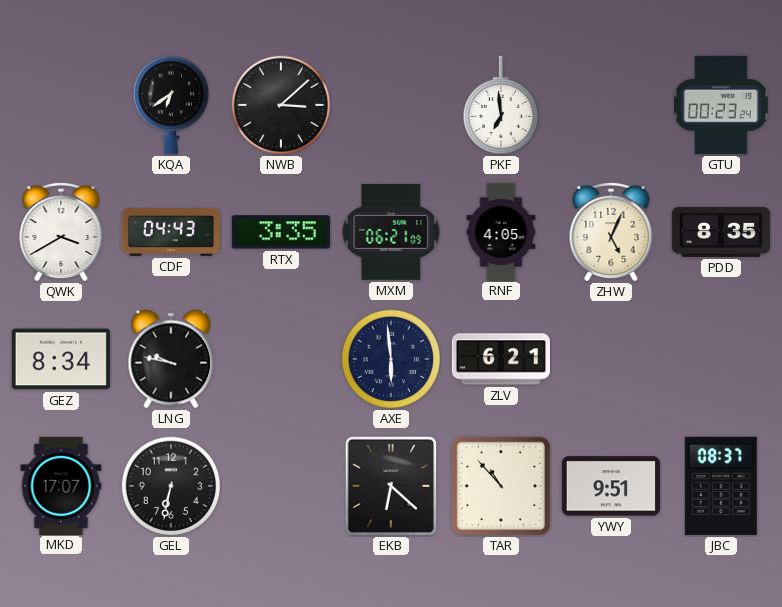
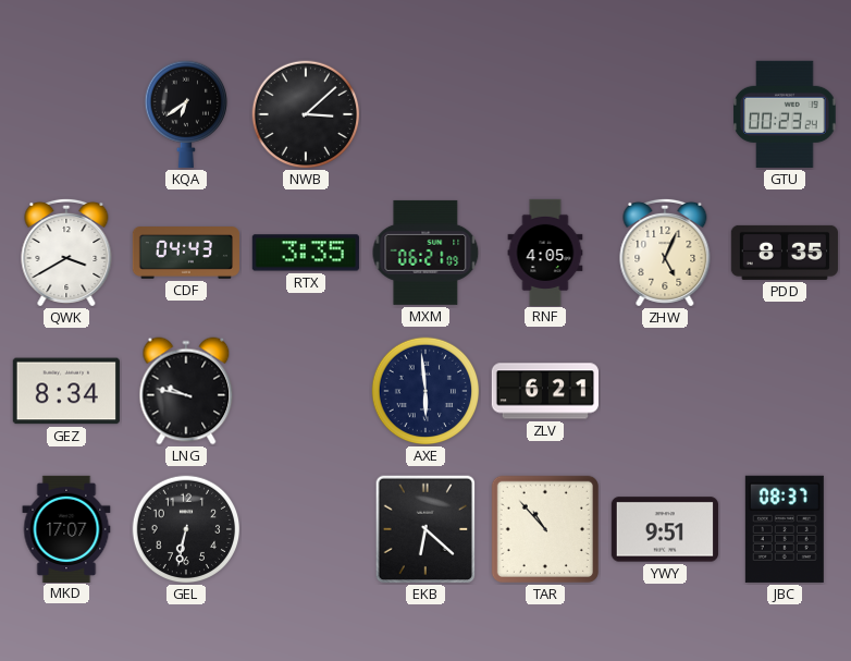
PKF: 6:59 -> none (500, 105)
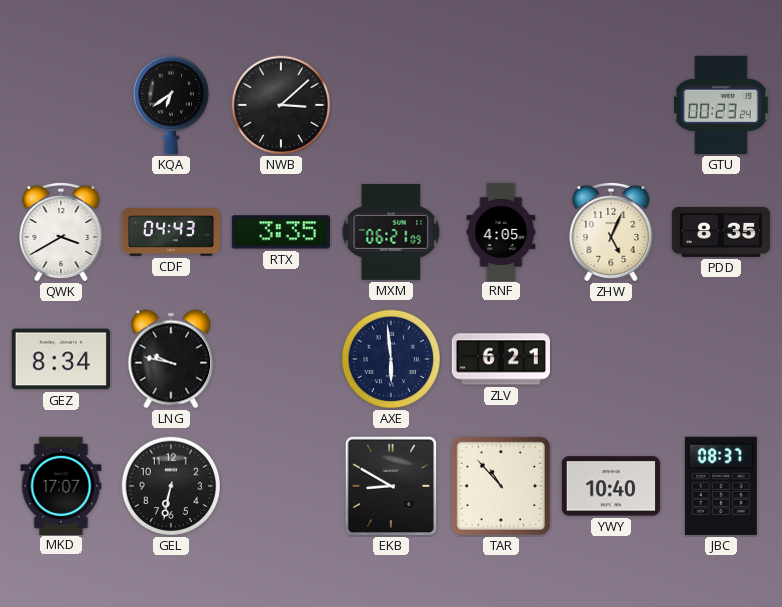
EKB: 6:22 -> 8:50 (391, 486)
YWY: 9:51 -> 10:40 (611, 486)
